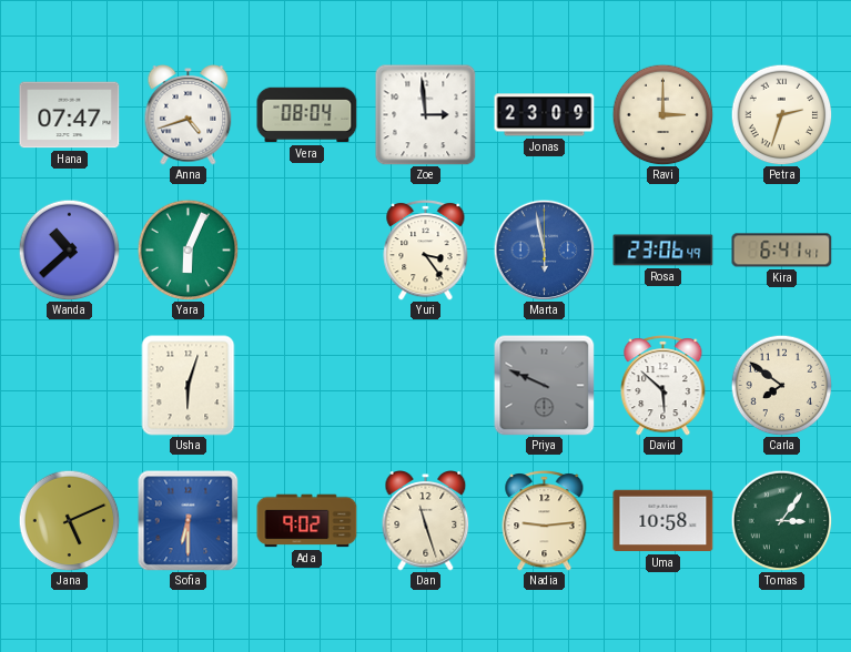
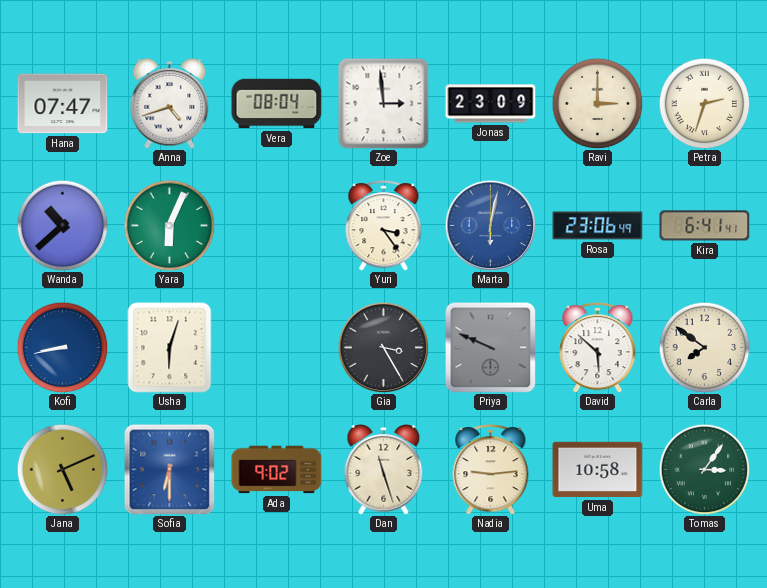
Marta: 5:58 -> 6:02 (490, 225)
Kofi: none -> 8:43 (62, 347)
Gia: none -> 3:25 (383, 347)
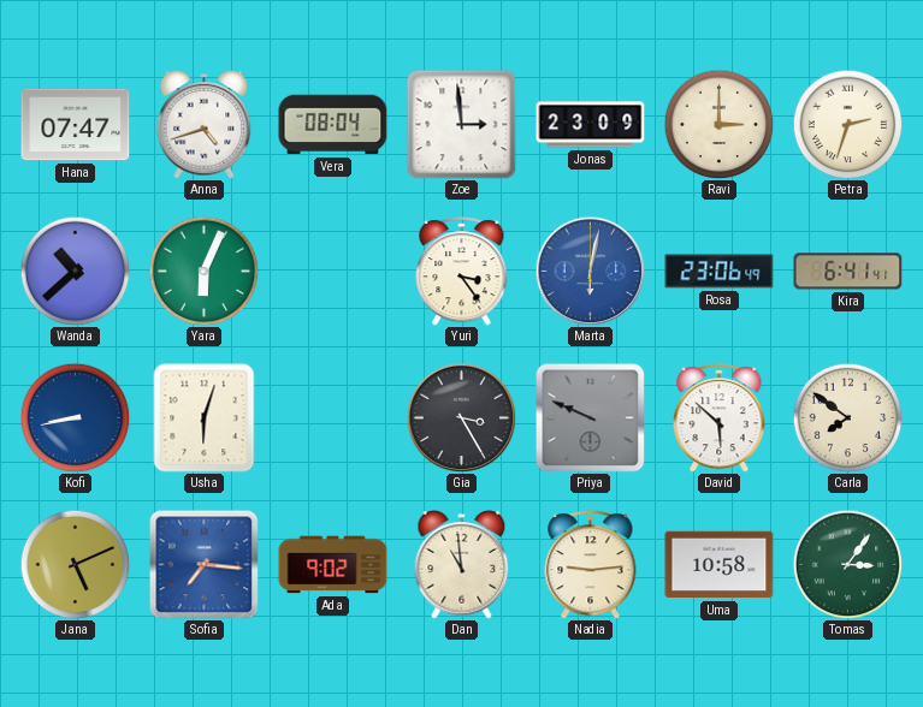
Sofia: 6:30 -> 7:16 (203, 564)
Dan: 11:27 -> 10:59 (462, 565)
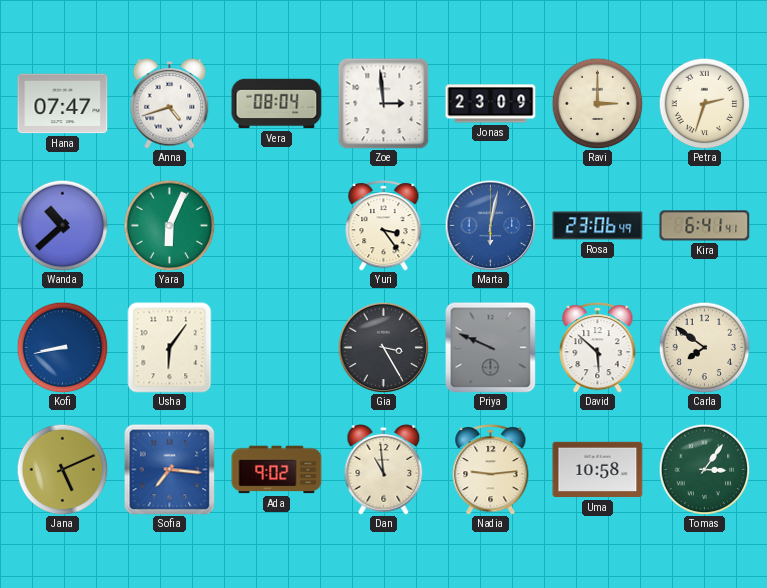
Usha: 6:03 -> 6:06 (170, 348)
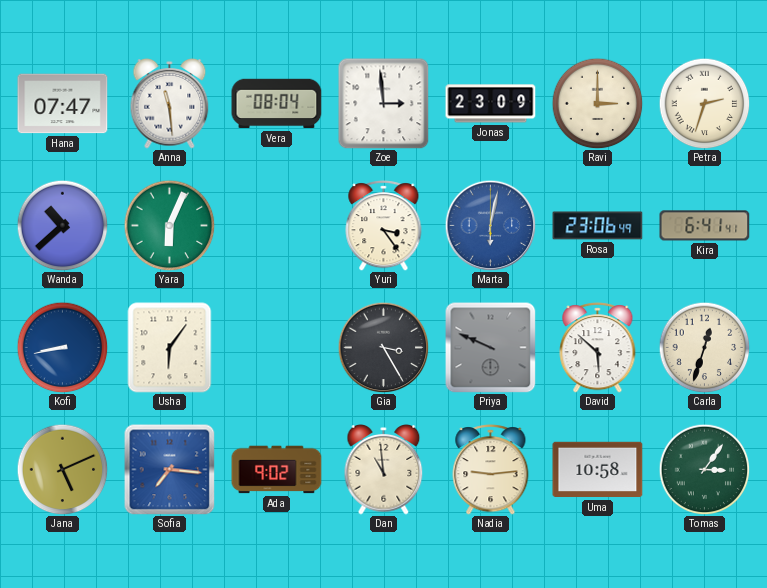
Anna: 4:42 -> 11:29 (170, 104)
Carla: 7:51 -> 12:33 (704, 347)
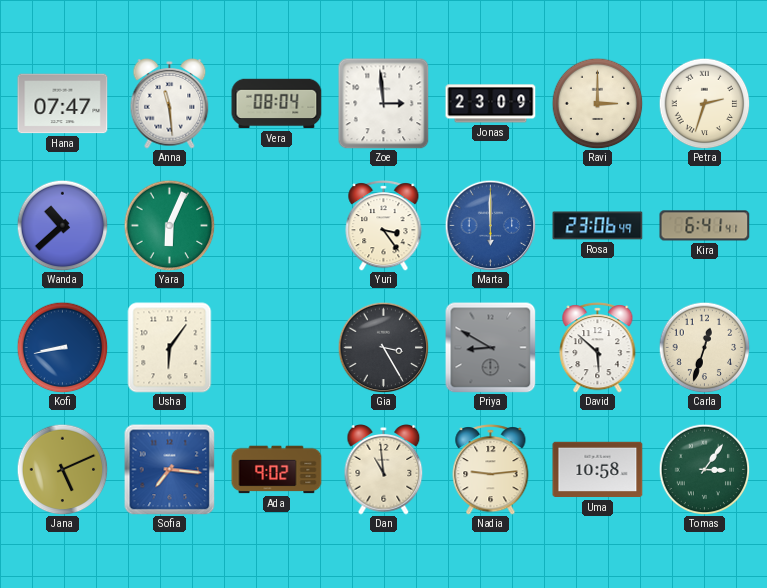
Marta: 6:02 -> 6:00 (490, 225)
Priya: 9:49 -> 8:50 (490, 347)
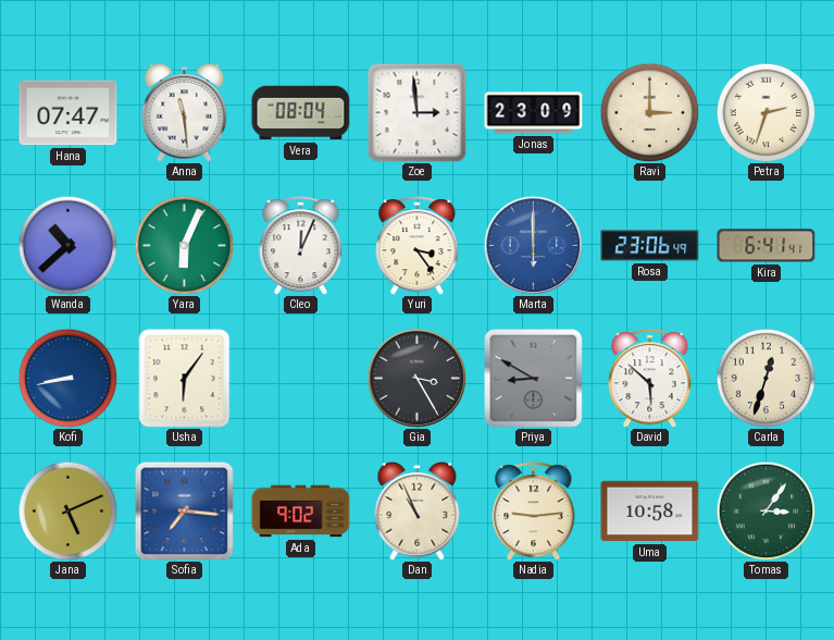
Cleo: none -> 12:04 (301, 246)
Dan: 10:59 -> 10:56 (418, 512)
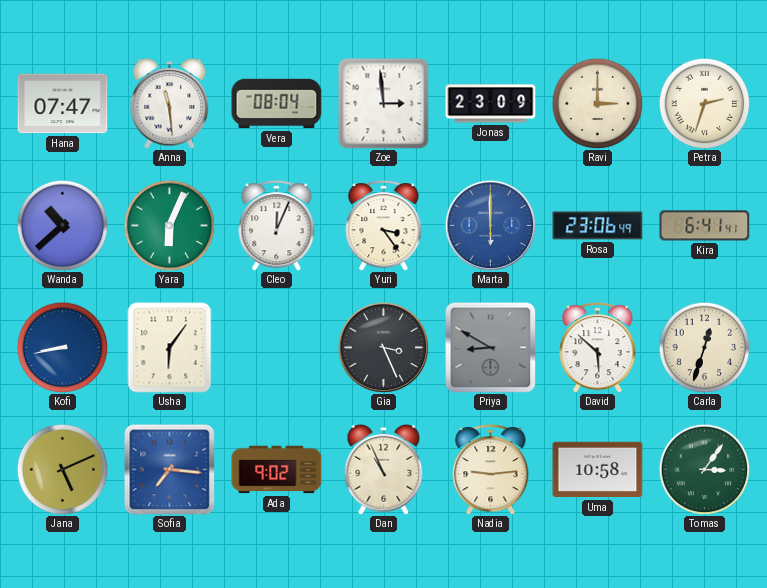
Gia: 3:25 -> 3:26 (383, 347)
